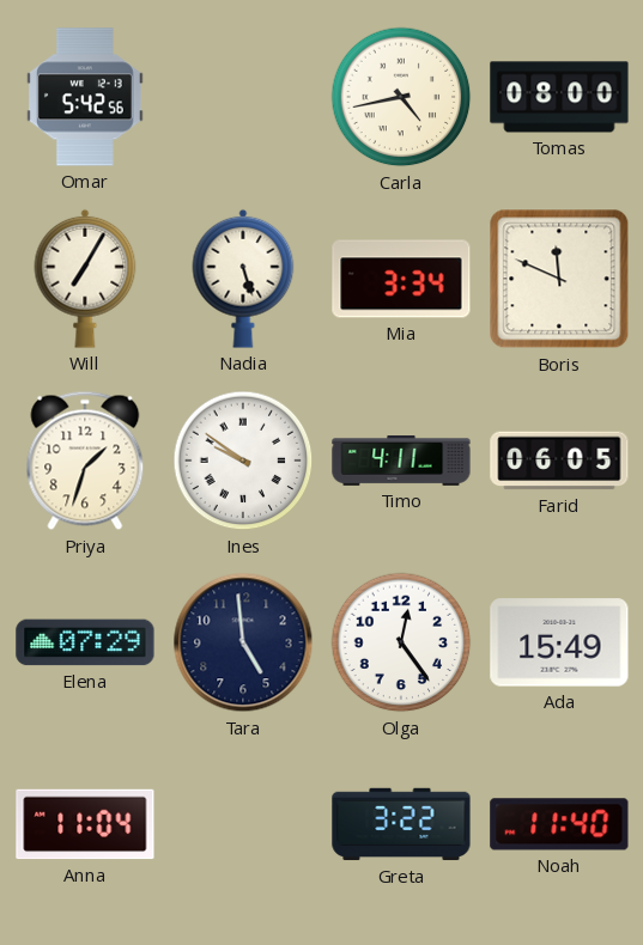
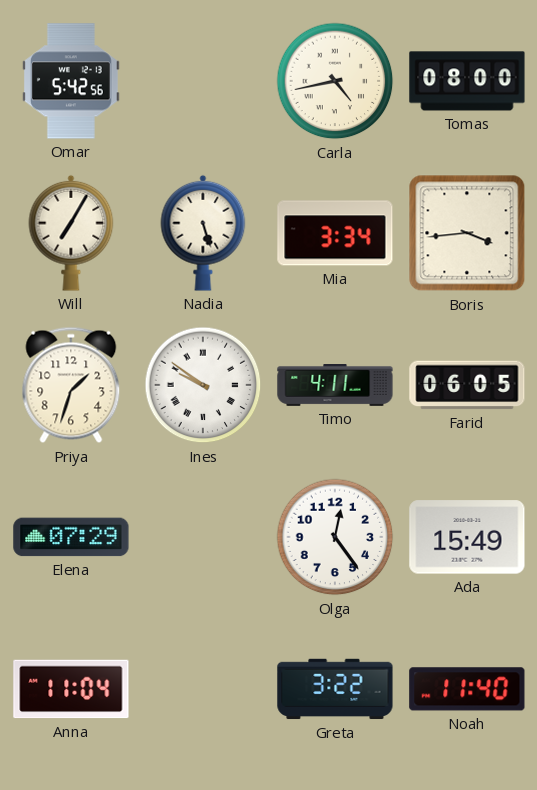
Boris: 11:49 -> 3:44 (467, 233)
Tara: 4:59 -> none (243, 642)
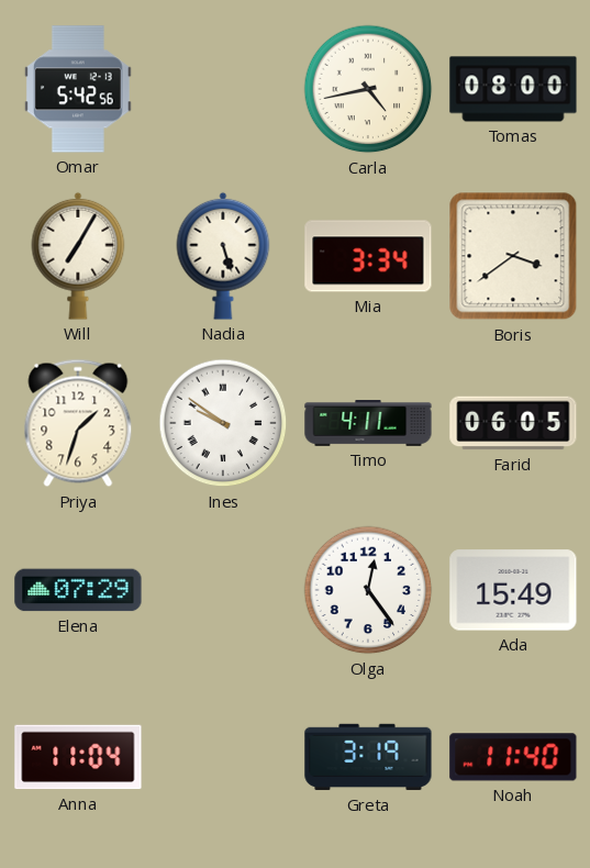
Boris: 3:44 -> 3:39 (513, 256)
Greta: 3:22 -> 3:19 (368, 757)
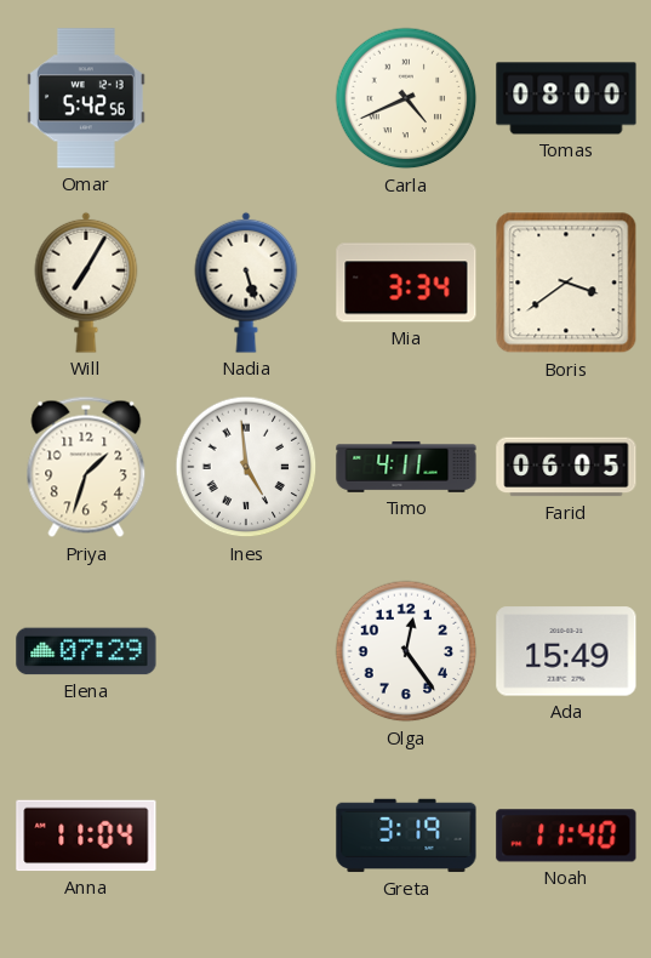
Carla: 4:43 -> 4:41 (406, 98)
Ines: 9:51 -> 4:59 (246, 467)
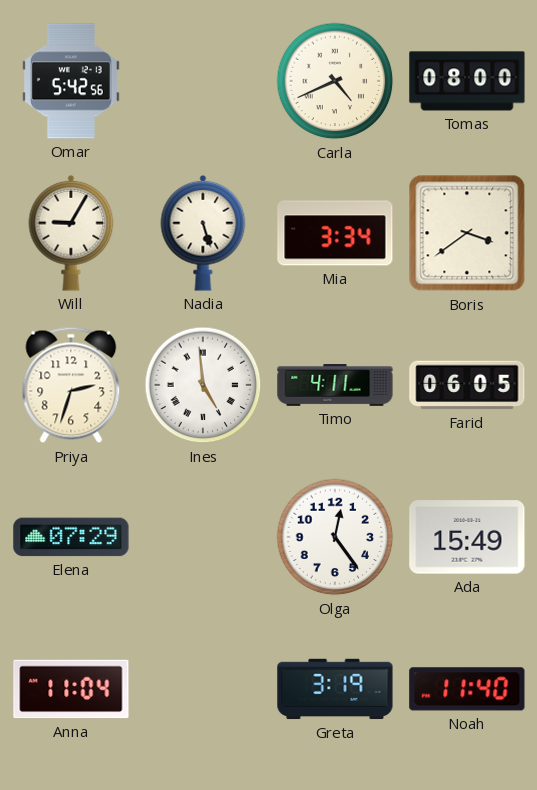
Will: 7:05 -> 9:05 (71, 233)
Priya: 1:33 -> 2:33 (71, 385)
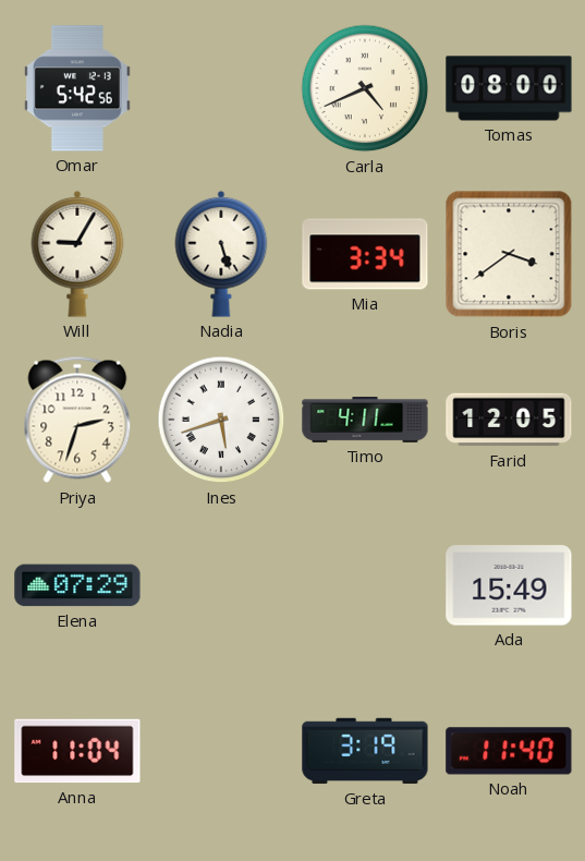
Ines: 4:59 -> 5:42 (221, 420)
Farid: 06:05 -> 12:05 (509, 420)
Olga: 12:24 -> none (335, 537)
